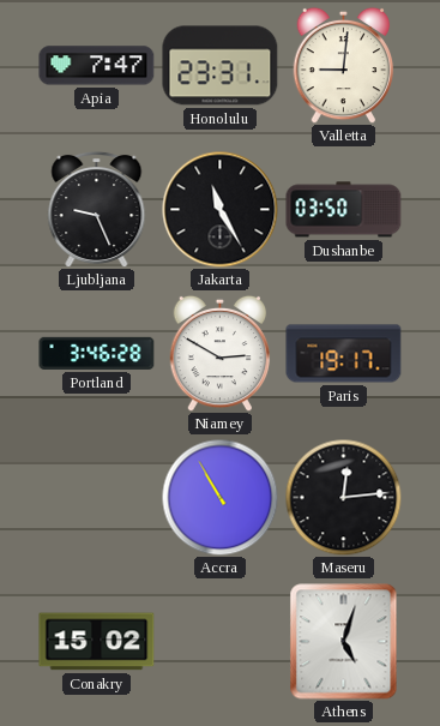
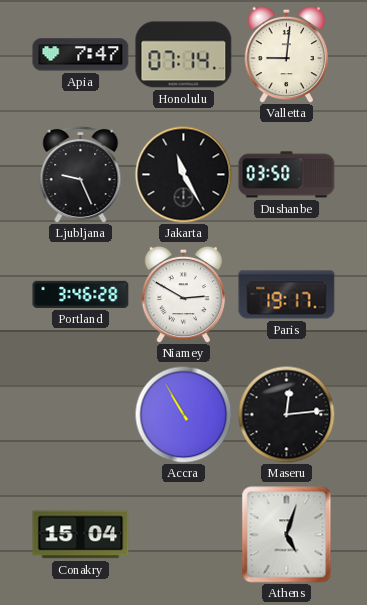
Honolulu: 23:31 -> 07:14 (184, 55)
Conakry: 15:02 -> 15:04 (81, 535)
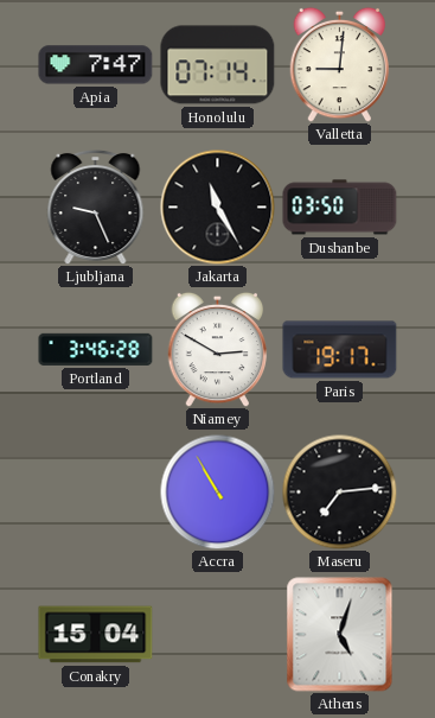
Maseru: 12:14 -> 7:14 (339, 491)
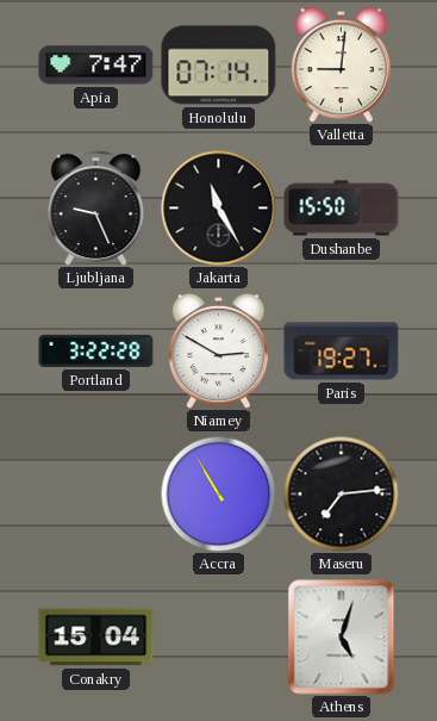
Dushanbe: 03:50 -> 15:50 (342, 209)
Portland: 3:46 -> 3:22 (96, 350)
Paris: 19:17 -> 19:27 (342, 352)
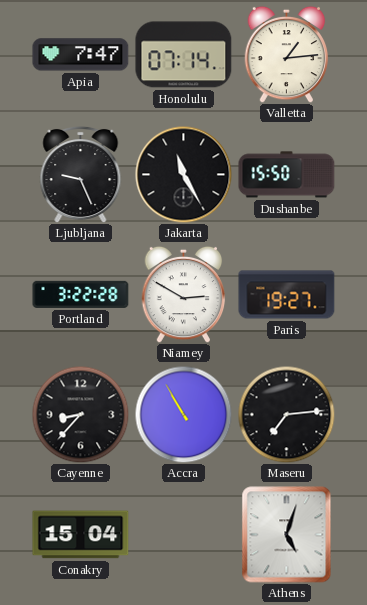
Valletta: 9:01 -> 1:14 (287, 54)
Cayenne: none -> 8:37 (80, 414)
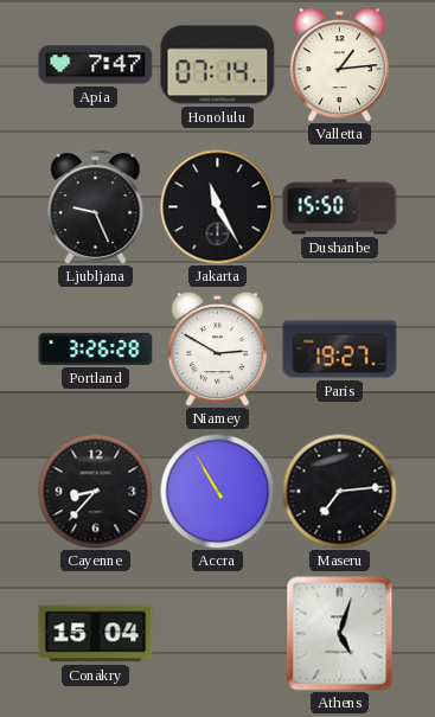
Portland: 3:22 -> 3:26 (96, 348)
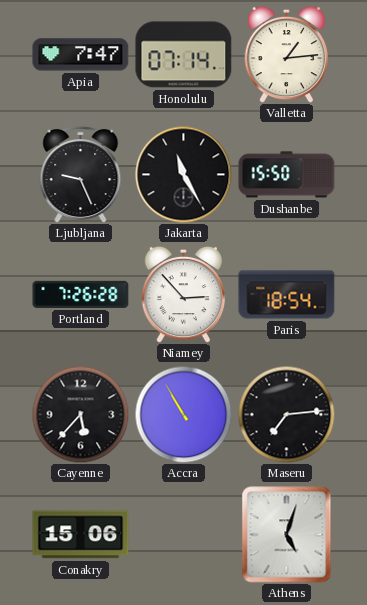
Portland: 3:26 -> 7:26 (81, 294)
Niamey: 2:50 -> 2:53 (184, 294)
Paris: 19:27 -> 18:54 (287, 295)
Cayenne: 8:37 -> 5:37 (80, 414)
Conakry: 15:04 -> 15:06 (81, 535)
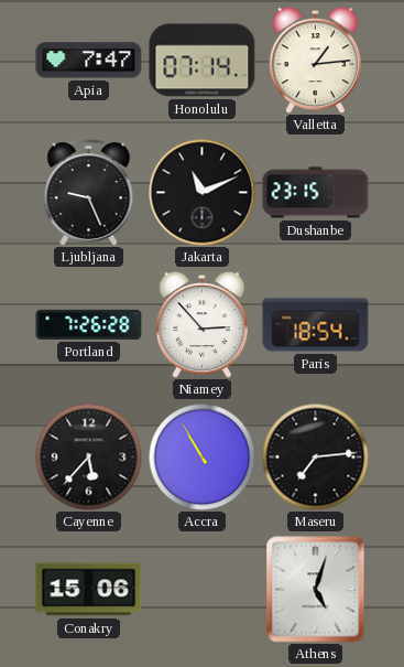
Jakarta: 11:25 -> 11:11 (203, 193)
Dushanbe: 15:50 -> 23:15 (316, 193)
